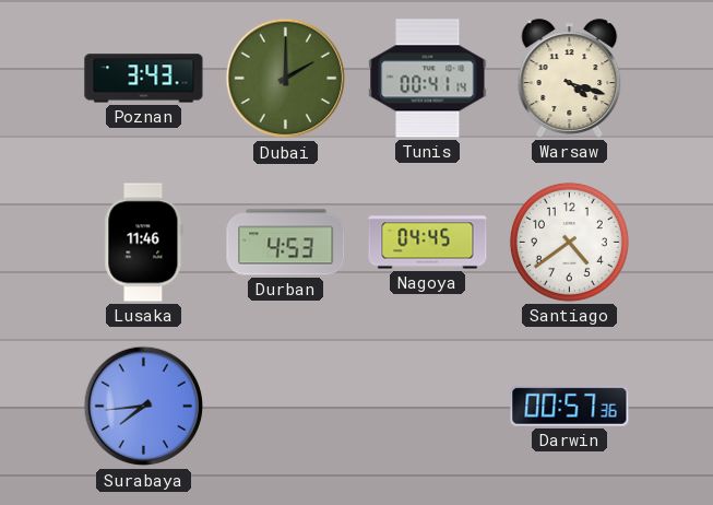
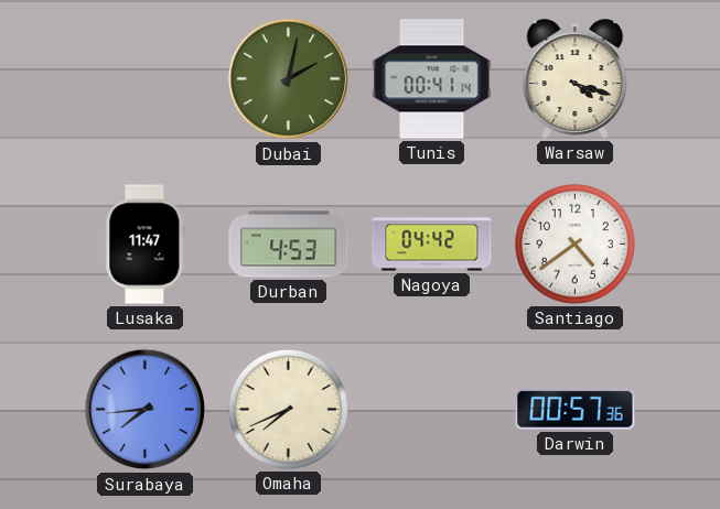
Poznan: 3:43 -> none (144, 79)
Dubai: 2:00 -> 2:02 (289, 79)
Lusaka: 11:46 -> 11:47 (146, 245)
Nagoya: 04:45 -> 04:42 (432, 245)
Omaha: none -> 7:41 (288, 409)
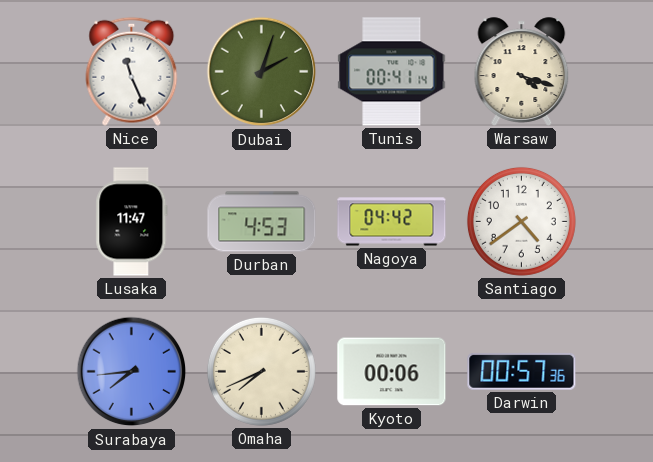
Nice: none -> 11:26 (132, 71)
Dubai: 2:02 -> 2:03 (262, 72)
Kyoto: none -> 00:06 (392, 372)
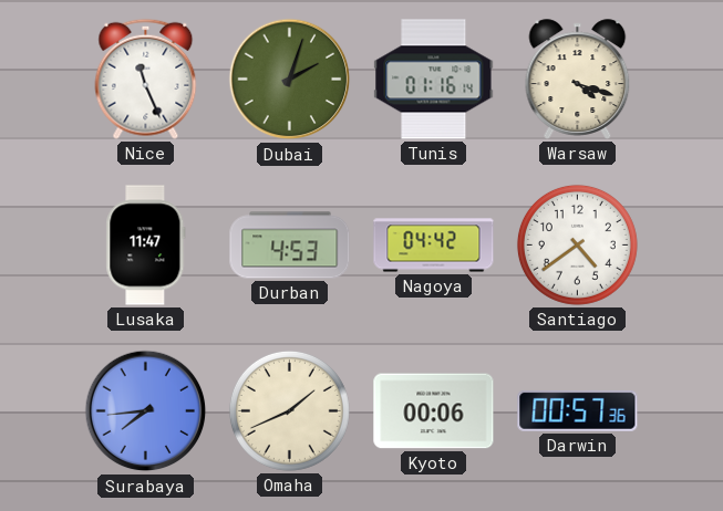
Tunis: 00:41 -> 01:16 (434, 80)
Omaha: 7:41 -> 1:41 (289, 410)
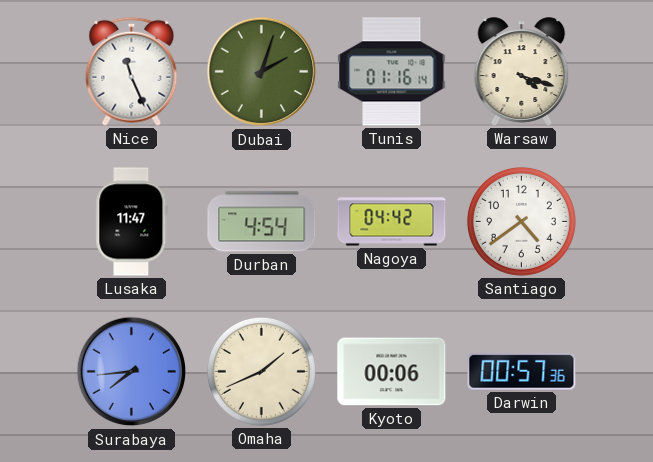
Durban: 4:53 -> 4:54 (262, 222)
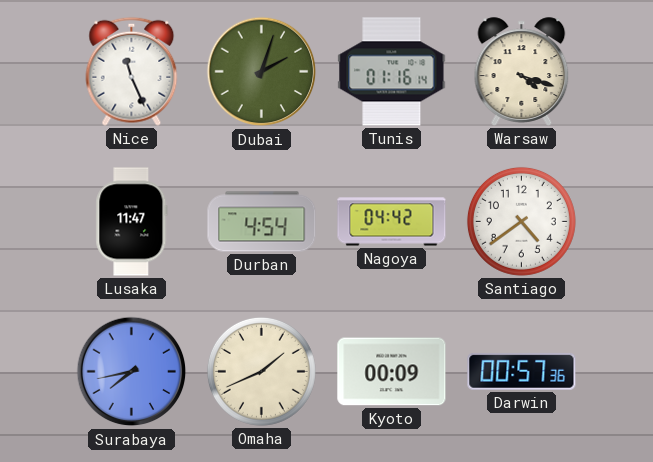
Surabaya: 7:44 -> 7:43 (132, 372)
Kyoto: 00:06 -> 00:09 (392, 372)
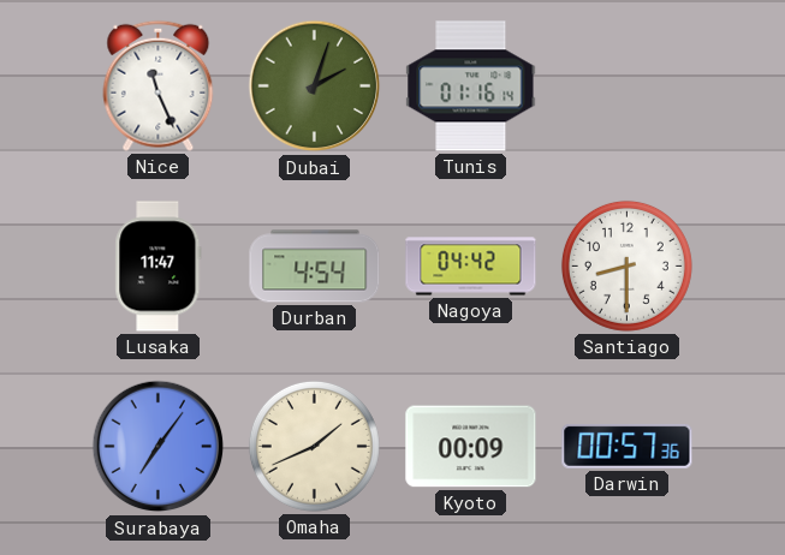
Warsaw: 4:18 -> none (522, 72)
Santiago: 4:39 -> 8:30 (626, 265)
Surabaya: 7:43 -> 7:06 (159, 447)
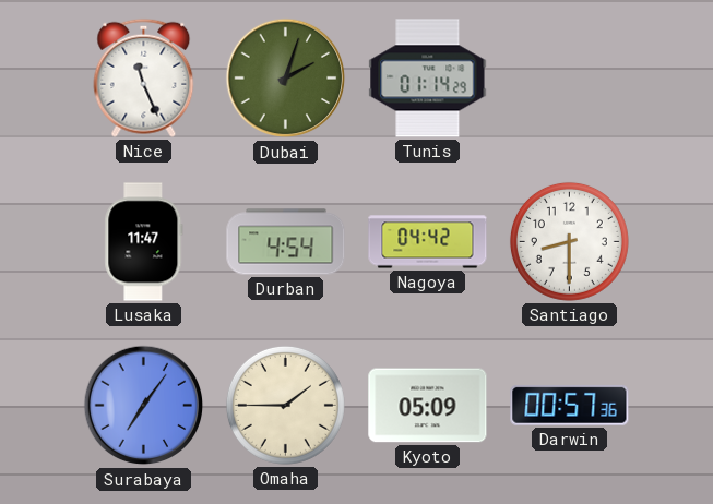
Tunis: 01:16 -> 01:14 (428, 79)
Omaha: 1:41 -> 1:45 (285, 405)
Kyoto: 00:09 -> 05:09 (428, 406)
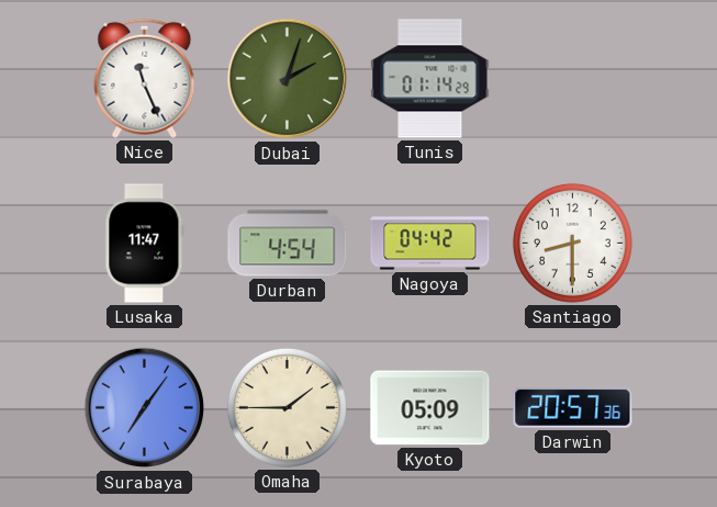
Darwin: 00:57 -> 20:57 (573, 407)
